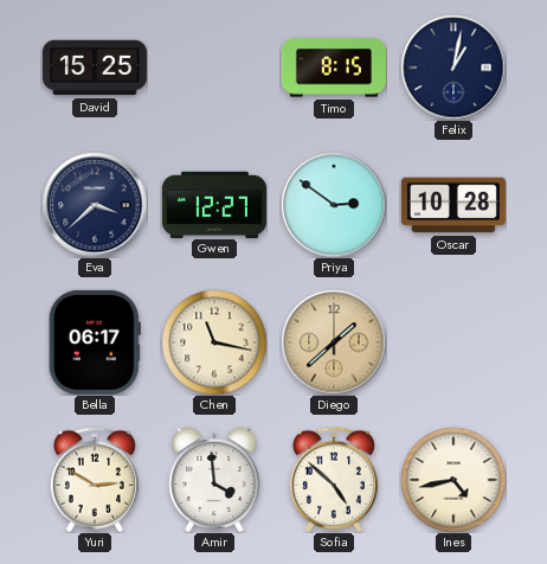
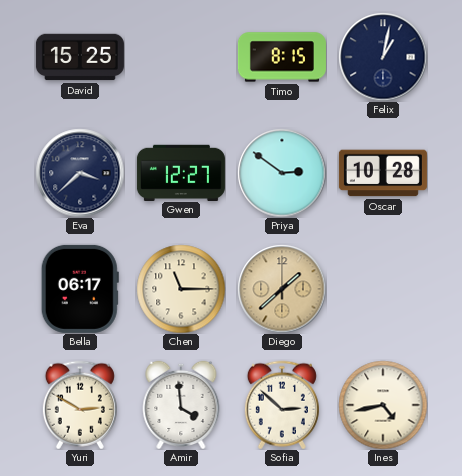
Chen: 11:17 -> 11:15 (181, 289)
Sofia: 4:52 -> 2:52 (282, 405)
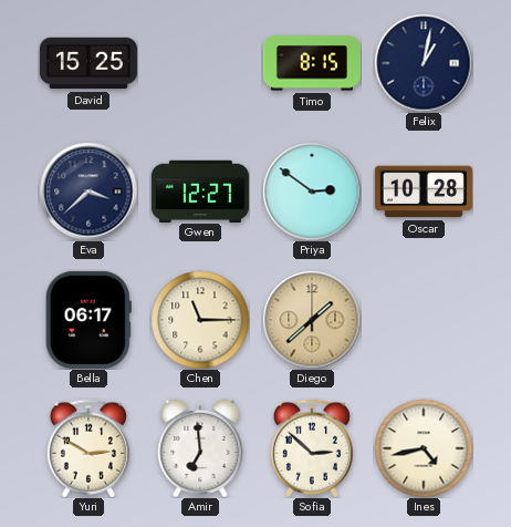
Amir: 3:59 -> 6:59 (200, 447)
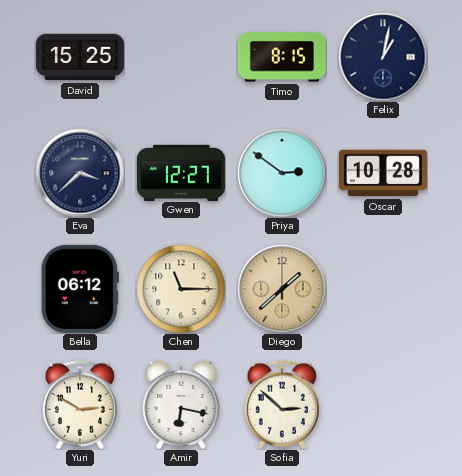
Bella: 06:17 -> 06:12 (80, 289)
Amir: 6:59 -> 6:17 (181, 404)
Ines: 4:43 -> none (424, 448)
